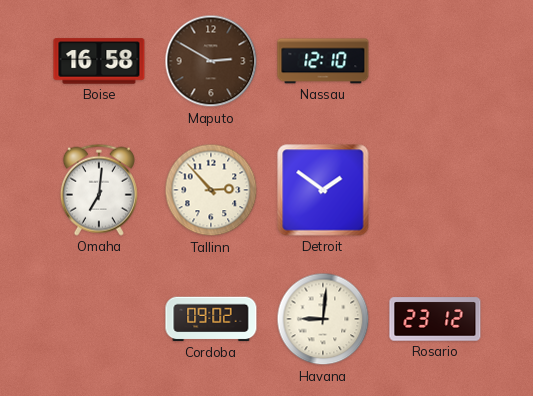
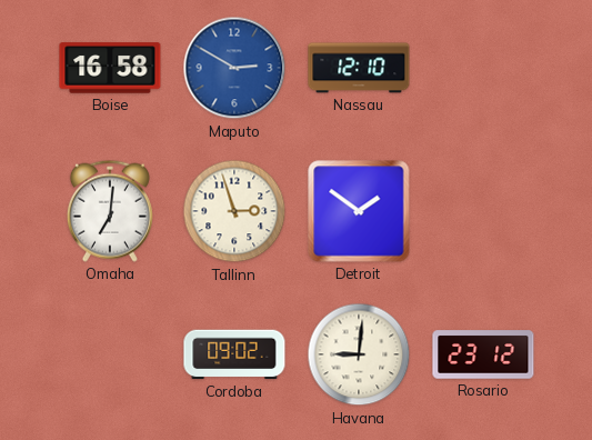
Maputo dial: brown -> blue (234, 68)
Tallinn: 2:53 -> 2:57 (234, 211)
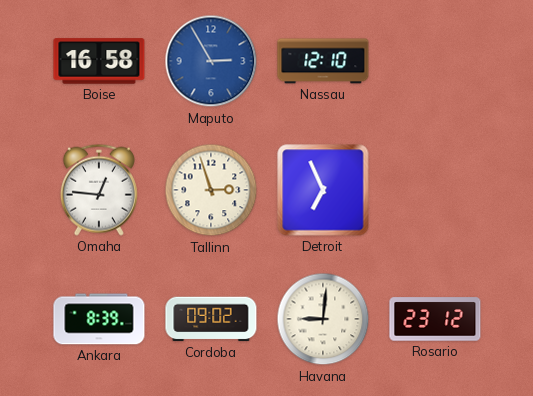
Maputo: 2:50 -> 2:55 (211, 61)
Omaha: 7:01 -> 12:46 (99, 190)
Detroit: 1:51 -> 6:56 (323, 190)
Ankara: none -> 8:39 (99, 319)
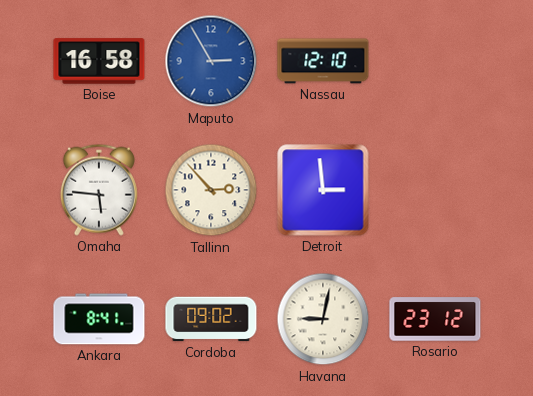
Omaha: 12:46 -> 5:46 (99, 190)
Tallinn: 2:57 -> 2:53 (211, 190)
Detroit: 6:56 -> 2:59 (323, 190)
Ankara: 8:39 -> 8:41 (99, 319)
Havana: 9:01 -> 9:02 (323, 319)
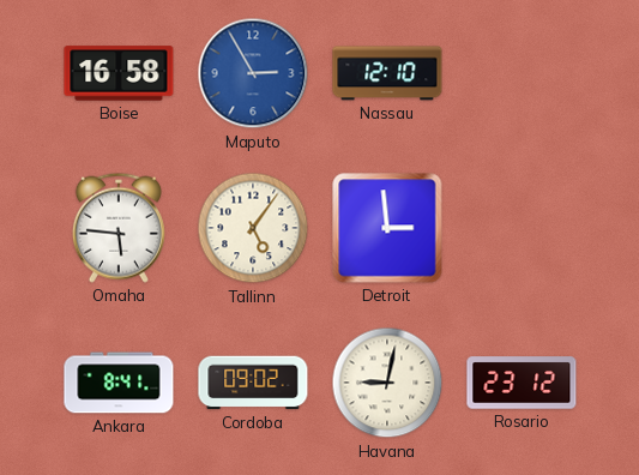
Tallinn: 2:53 -> 5:06 (253, 228)
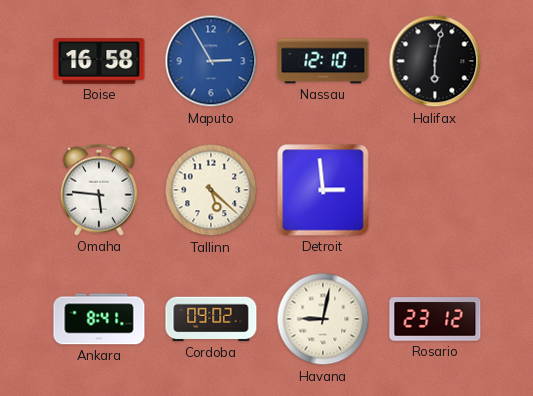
Halifax: none -> 6:02 (435, 61)
Tallinn: 5:06 -> 5:22 (211, 190)
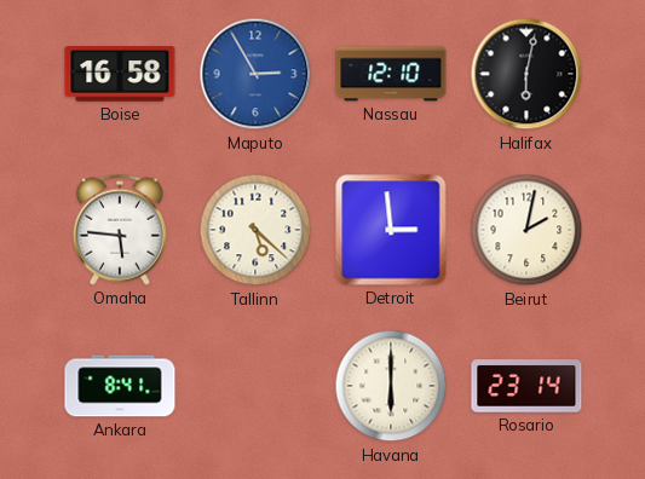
Beirut: none -> 2:02 (526, 230)
Cordoba: 09:02 -> none (211, 319)
Havana: 9:02 -> 6:00 (391, 386)
Rosario: 23:12 -> 23:14 (526, 386)
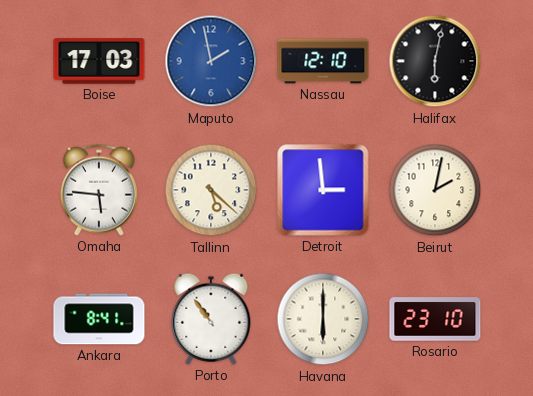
Boise: 16:58 -> 17:03 (99, 61)
Maputo: 2:55 -> 1:58 (211, 61)
Porto: none -> 10:54 (211, 319)
Rosario: 23:14 -> 23:10 (435, 319)
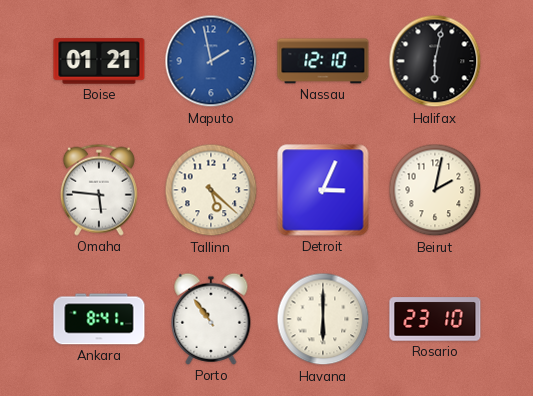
Boise: 17:03 -> 01:21 (99, 61)
Detroit: 2:59 -> 3:04 (323, 190)
